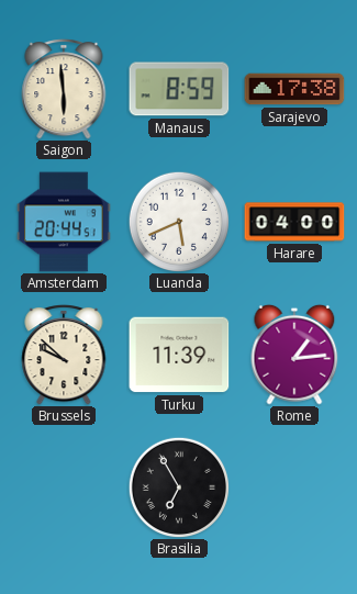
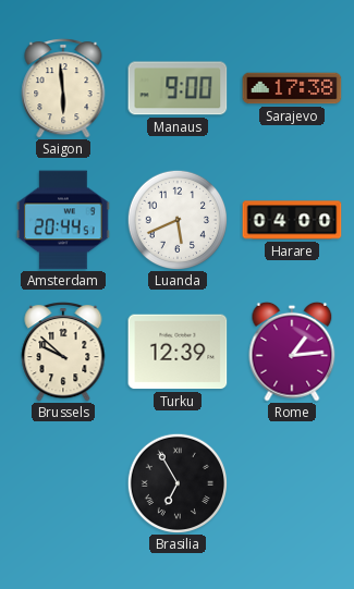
Manaus: 8:59 -> 9:00 (178, 88)
Turku: 11:39 -> 12:39 (178, 352)
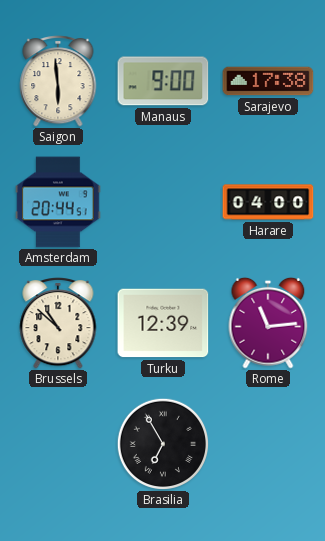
Luanda: 5:41 -> none (176, 219)
Brussels: 9:52 -> 10:52 (58, 324)
Rome: 1:14 -> 11:14 (268, 323)
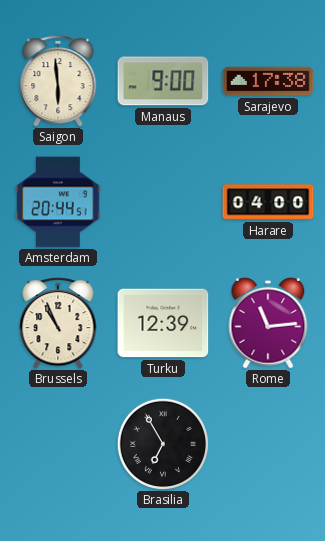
Brussels: 10:52 -> 10:56 (58, 324)
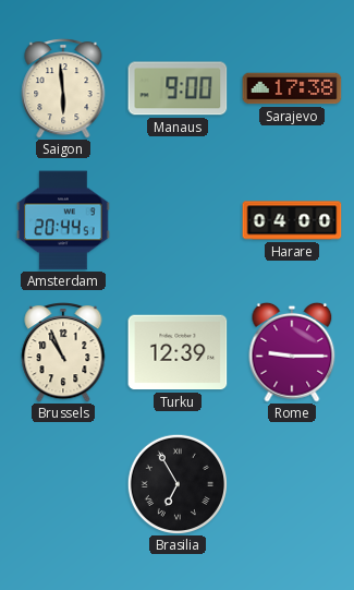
Rome: 11:14 -> 9:15 (292, 352)
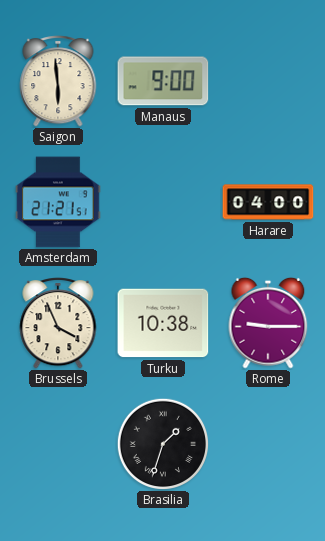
Sarajevo: 17:38 -> none (292, 88)
Amsterdam: 20:44 -> 21:21 (58, 202)
Brussels: 10:56 -> 3:56 (58, 324)
Turku: 12:39 -> 10:38 (163, 323)
Brasilia: 6:55 -> 1:33 (162, 443)
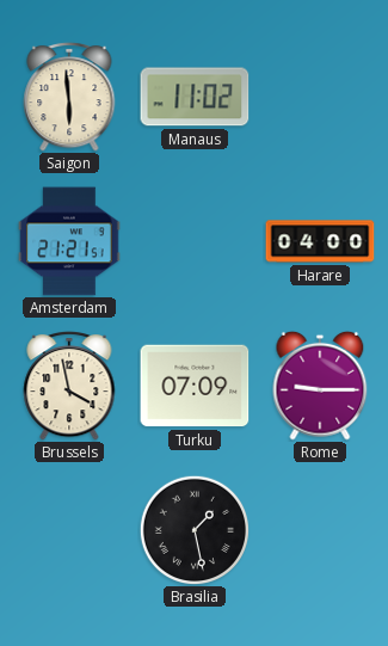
Manaus: 9:00 -> 11:02 (195, 97)
Brussels: 3:56 -> 3:58 (69, 387)
Turku: 10:38 -> 07:09 (195, 386)
Brasilia: 1:33 -> 1:28 (193, 529)
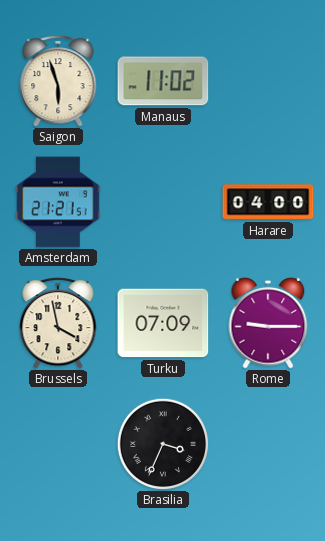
Saigon: 5:59 -> 5:57 (58, 82)
Brasilia: 1:28 -> 3:34 (162, 443)
